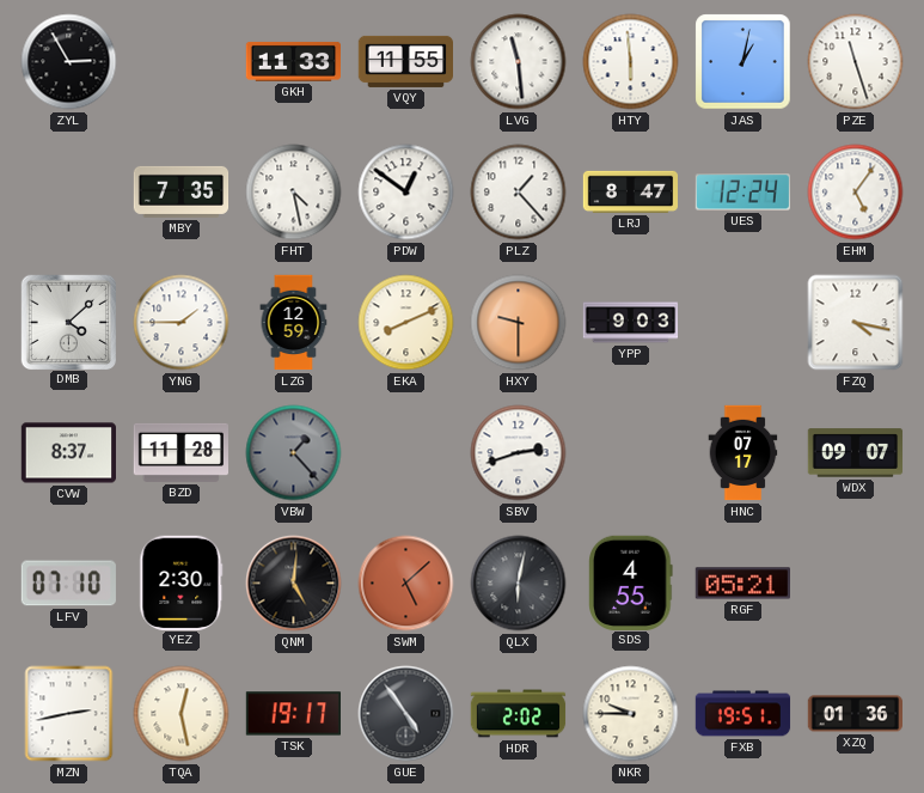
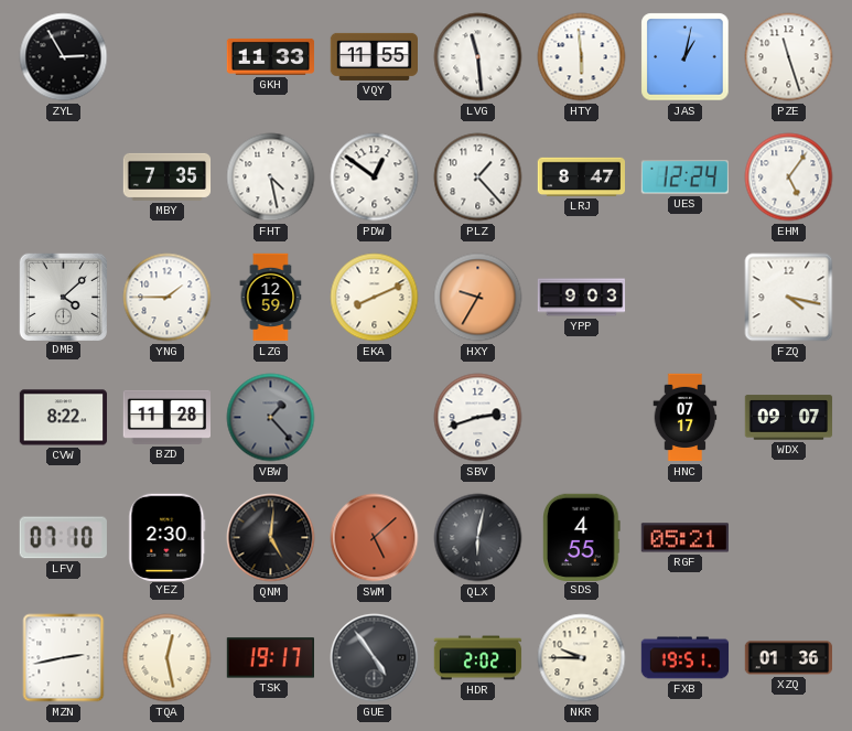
HXY: 9:30 -> 9:35 (478, 298)
CVW: 8:37 -> 8:22 (63, 418)
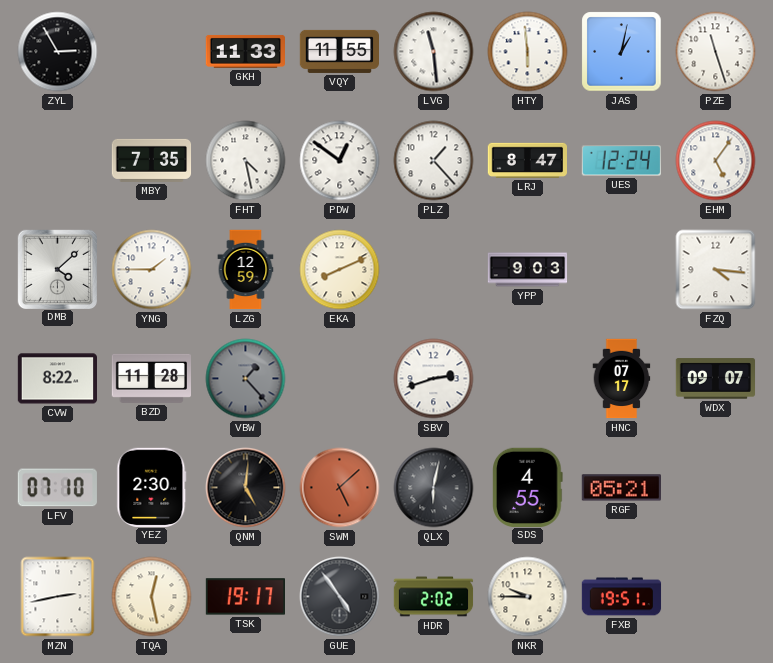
HXY: 9:35 -> none (478, 298)
FZQ: 4:17 -> 4:16 (716, 270)
XZQ: 01:36 -> none (788, 658)
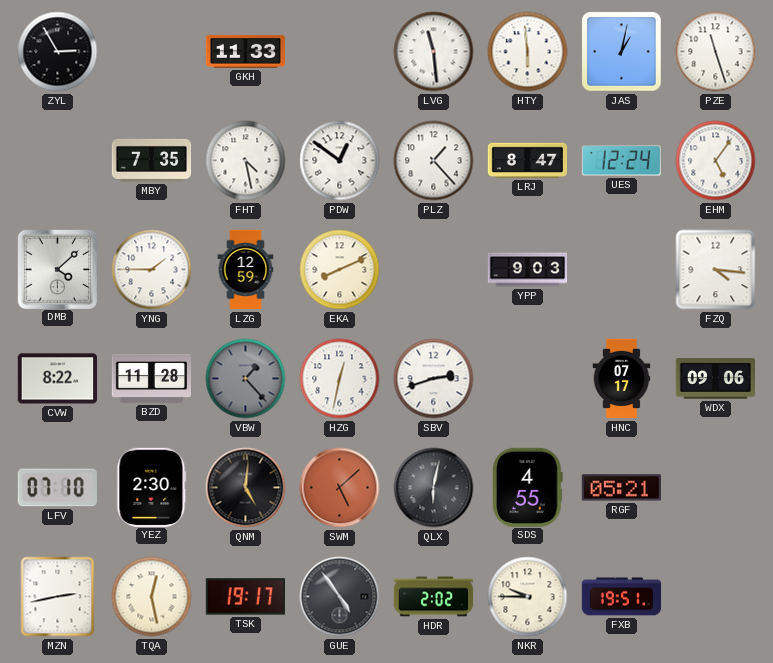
VQY: 11:55 -> none (340, 51)
HZG: none -> 12:32 (340, 379)
WDX: 09:07 -> 09:06 (716, 379)
